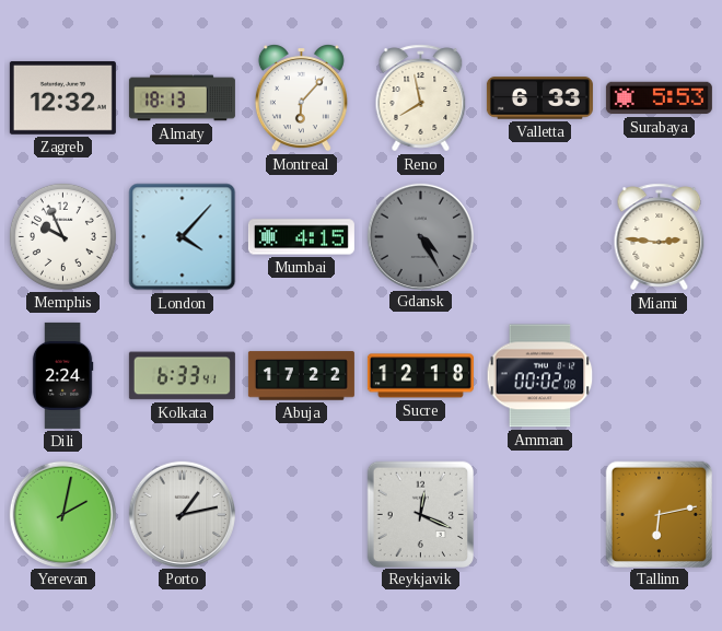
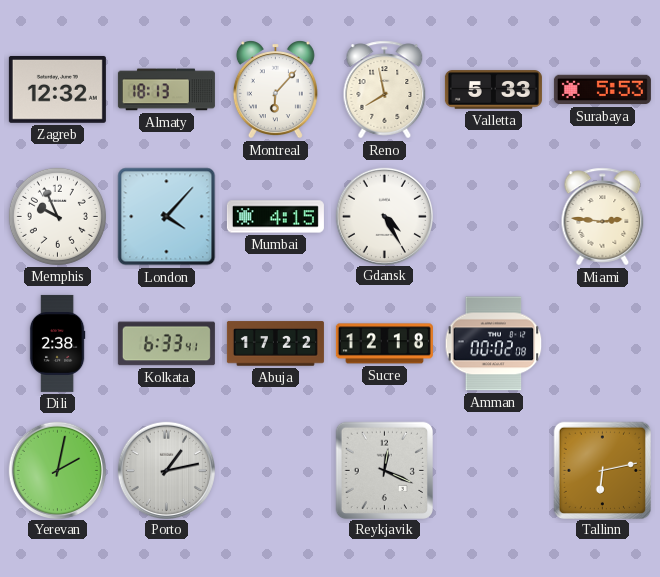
Valletta: 6:33 -> 5:33 (493, 90)
Gdansk dial: grey -> white (384, 216)
Dili: 2:24 -> 2:38 (57, 343)
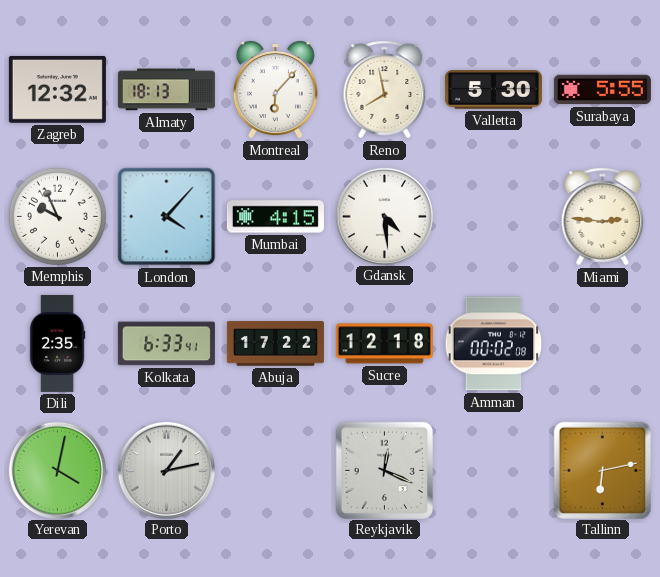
Valletta: 5:33 -> 5:30 (493, 90)
Surabaya: 5:53 -> 5:55 (602, 90)
Gdansk: 4:25 -> 4:29 (384, 216)
Dili: 2:38 -> 2:35 (57, 343)
Yerevan: 2:02 -> 4:02 (57, 470)
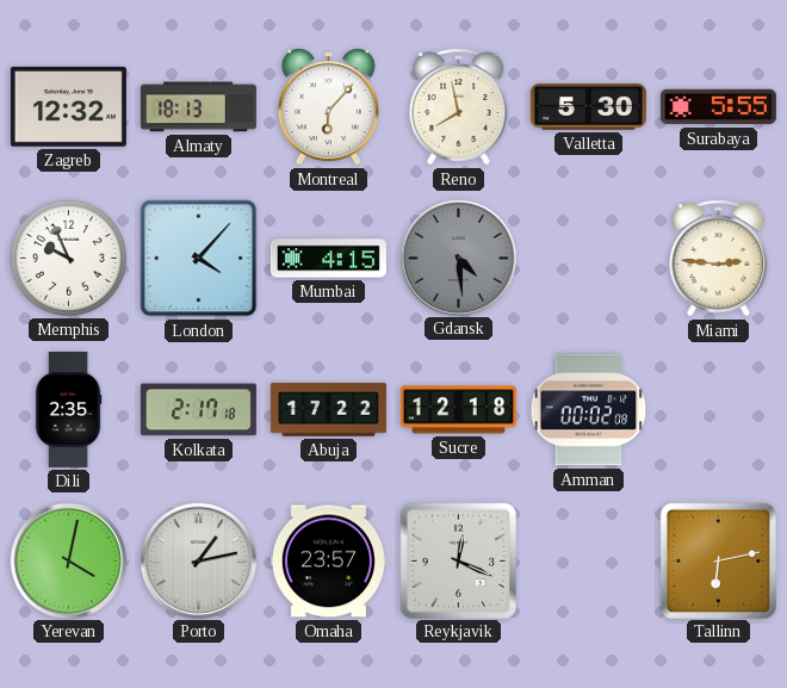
Gdansk dial: white -> grey (458, 258)
Kolkata: 6:33 -> 2:17 (198, 410)
Omaha: none -> 23:57 (328, 562)
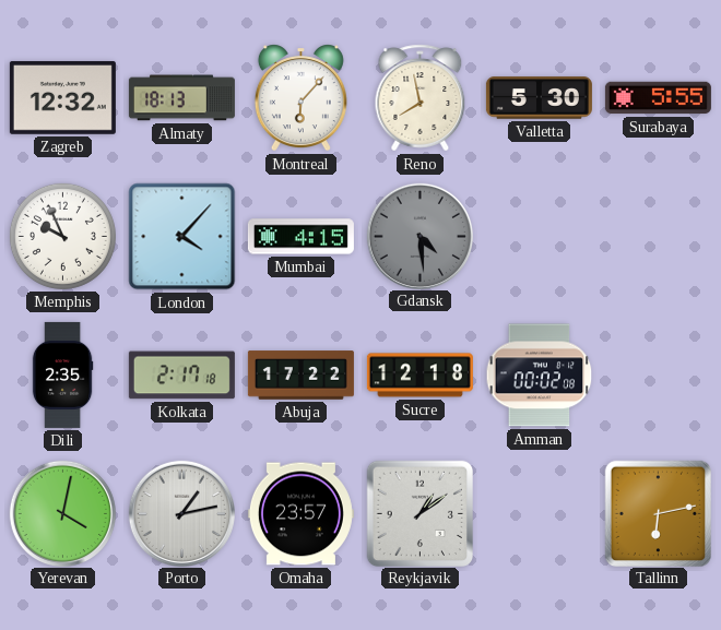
Miami: 2:46 -> none (719, 259)
Reykjavik: 12:19 -> 1:09 (419, 513)
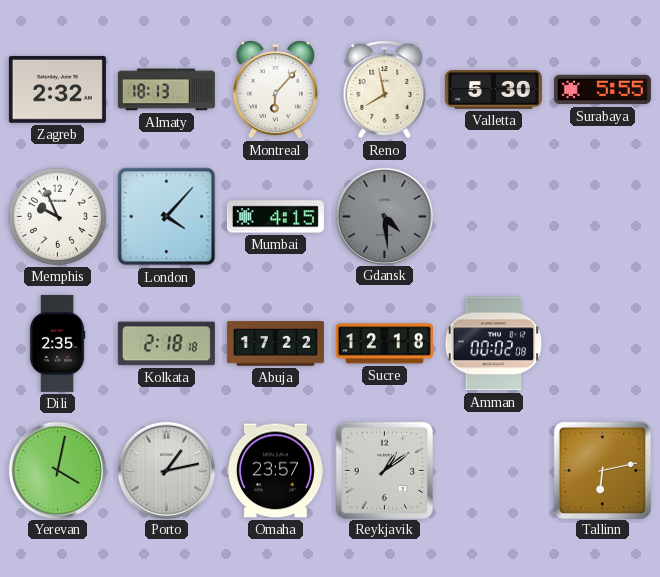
Zagreb: 12:32 -> 2:32 (57, 89)
Kolkata: 2:17 -> 2:18 (166, 344)
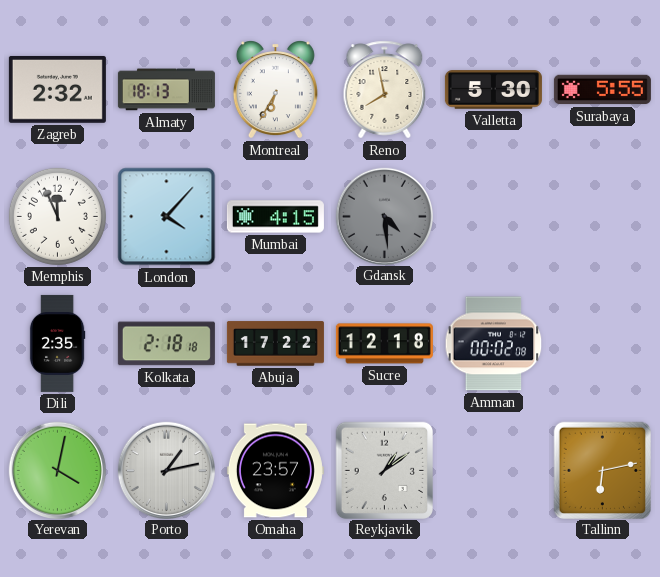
Montreal: 6:07 -> 6:35 (275, 90)
Memphis: 9:56 -> 11:56 (57, 216)
